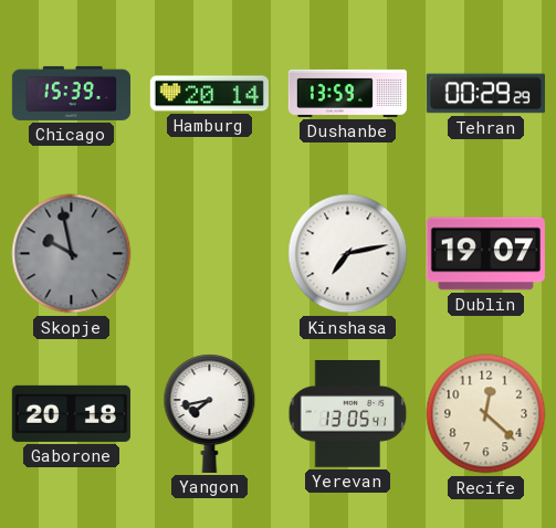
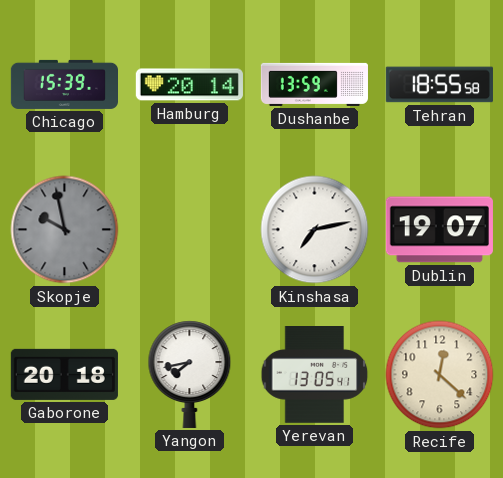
Tehran: 00:29 -> 18:55 (439, 85)
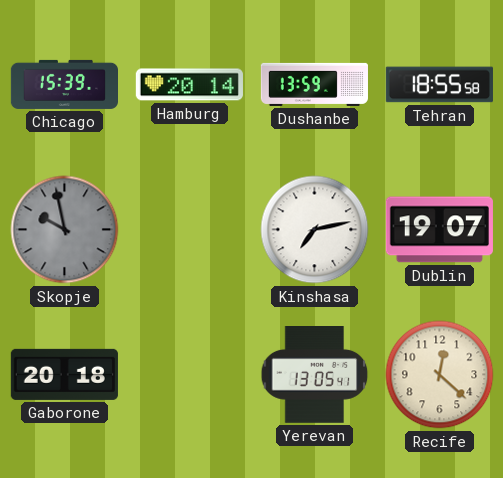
Yangon: 7:43 -> none (190, 374)
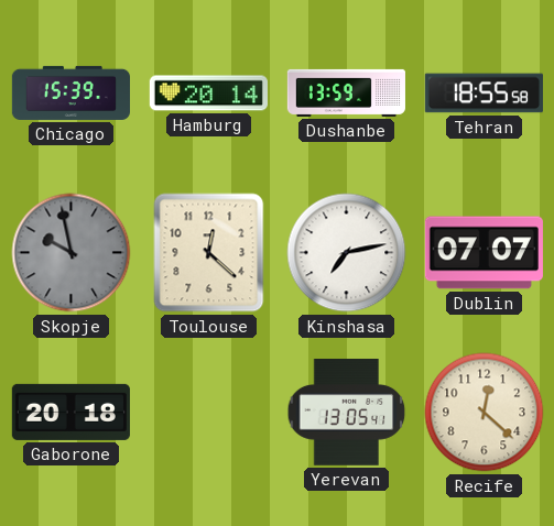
Toulouse: none -> 12:22 (209, 253)
Dublin: 19:07 -> 07:07 (484, 253)
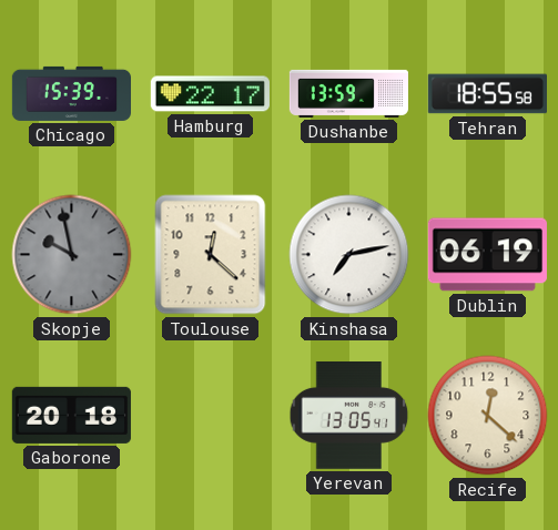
Hamburg: 20:14 -> 22:17 (210, 94)
Dublin: 07:07 -> 06:19 (487, 255)
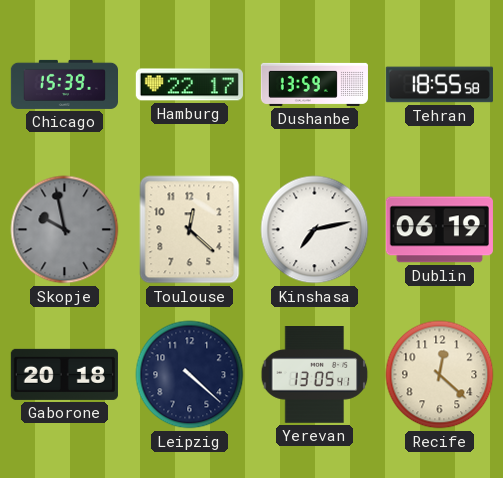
Leipzig: none -> 4:22 (190, 375)
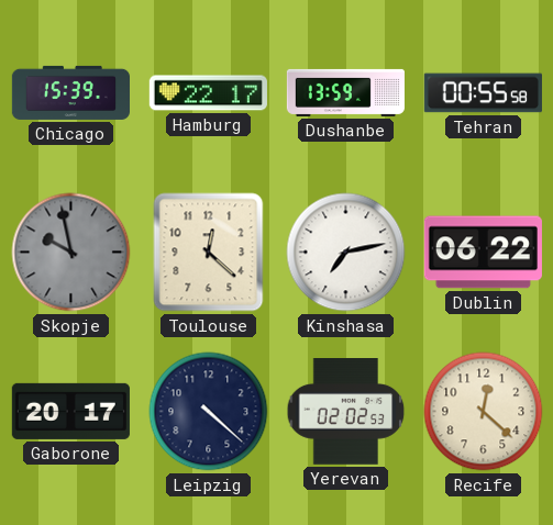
Tehran: 18:55 -> 00:55 (483, 93)
Dublin: 06:19 -> 06:22 (483, 253)
Gaborone: 20:18 -> 20:17 (70, 411)
Yerevan: 13:05 -> 02:02 (346, 412)
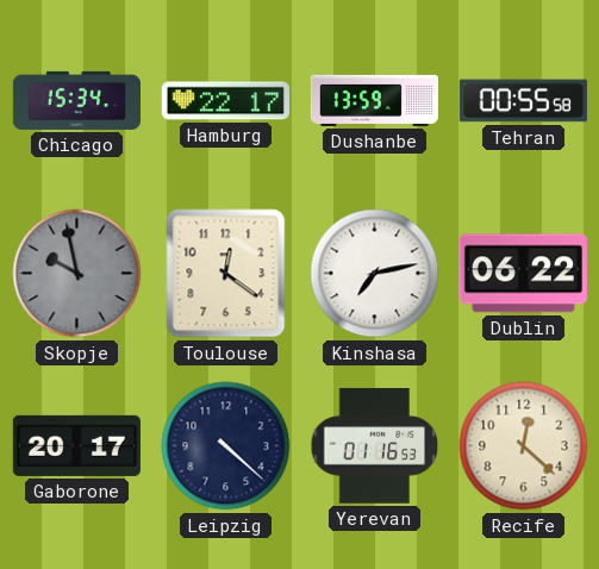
Chicago: 15:39 -> 15:34 (76, 100)
Toulouse: 12:22 -> 12:21 (226, 274)
Yerevan: 02:02 -> 01:16 (375, 446)
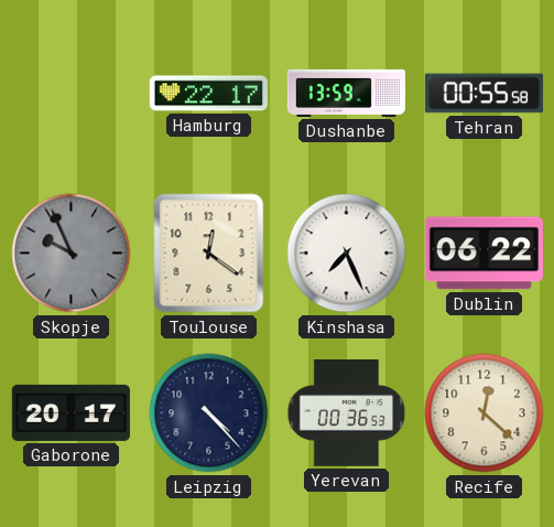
Chicago: 15:34 -> none (76, 100)
Skopje: 9:58 -> 9:56 (72, 254)
Kinshasa: 7:13 -> 7:26 (347, 254)
Leipzig: 4:22 -> 4:23 (209, 413)
Yerevan: 01:16 -> 00:36 (347, 413)
